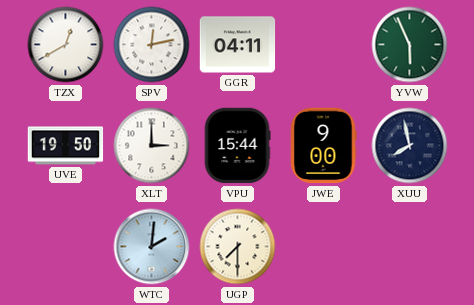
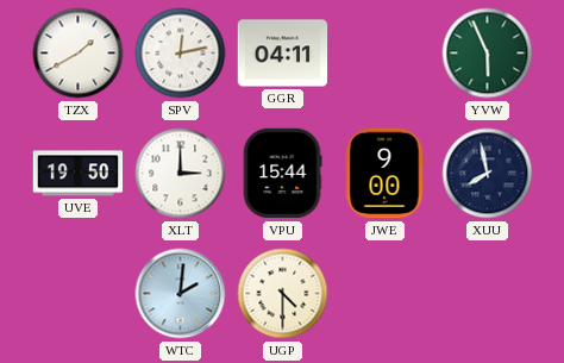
TZX: 12:40 -> 1:40 (79, 54)
UGP: 7:30 -> 4:30 (283, 294)
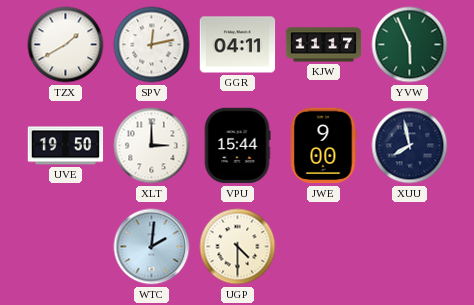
KJW: none -> 11:17 (324, 45)
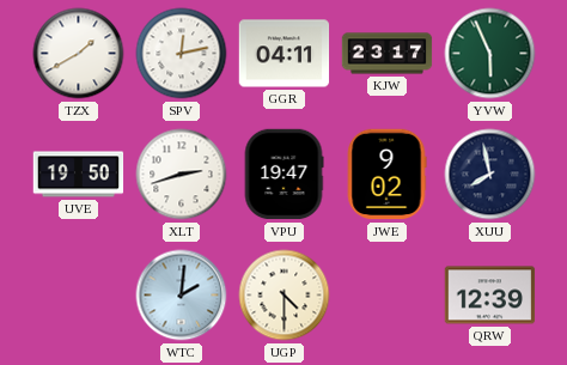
KJW: 11:17 -> 23:17 (388, 54)
XLT: 3:00 -> 2:42 (182, 175)
VPU: 15:44 -> 19:47 (283, 175)
JWE: 9:00 -> 9:02 (386, 175)
QRW: none -> 12:39 (490, 296)
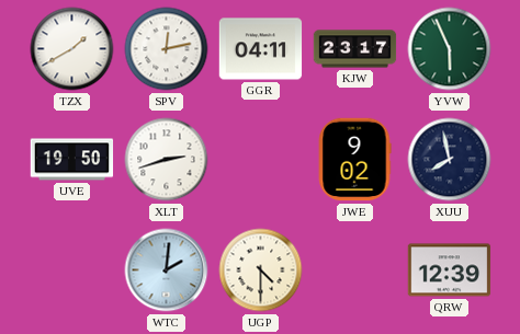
VPU: 19:47 -> none (283, 175)
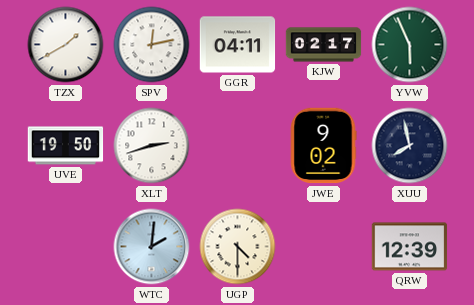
KJW: 23:17 -> 02:17 (324, 45)
